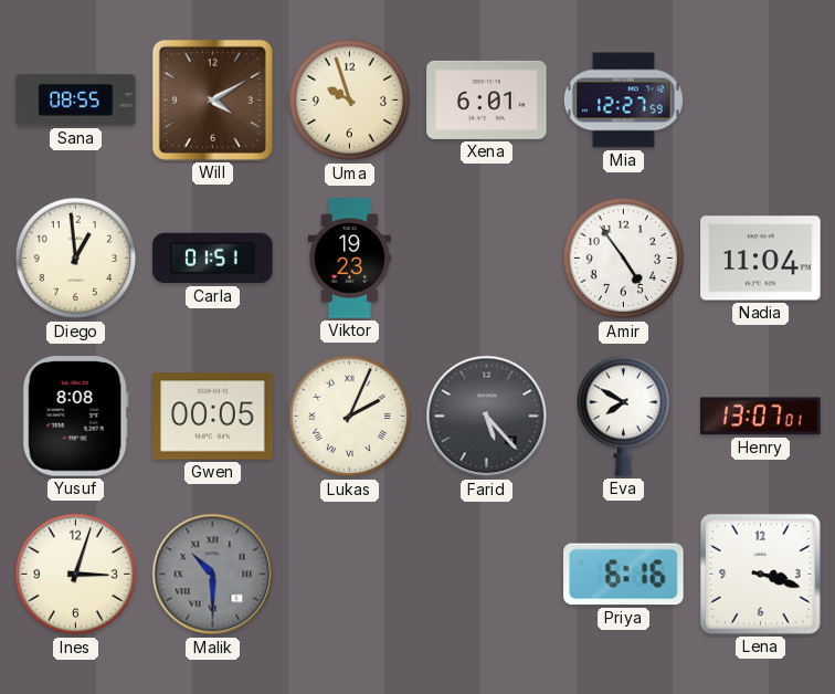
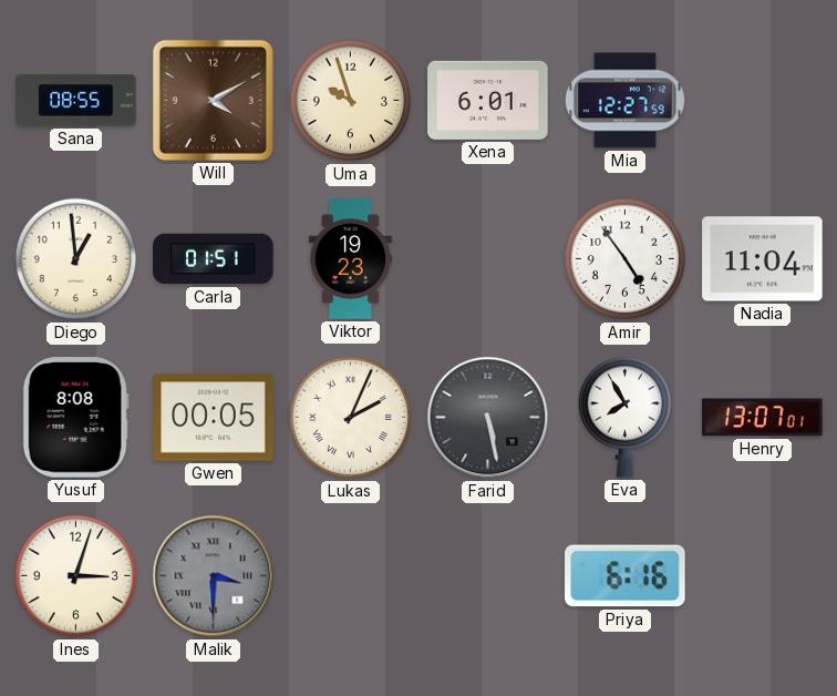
Farid: 5:23 -> 5:28 (488, 418)
Eva: 7:50 -> 7:55 (624, 417)
Malik: 10:30 -> 3:30 (214, 576)
Lena: 3:18 -> none (760, 574)
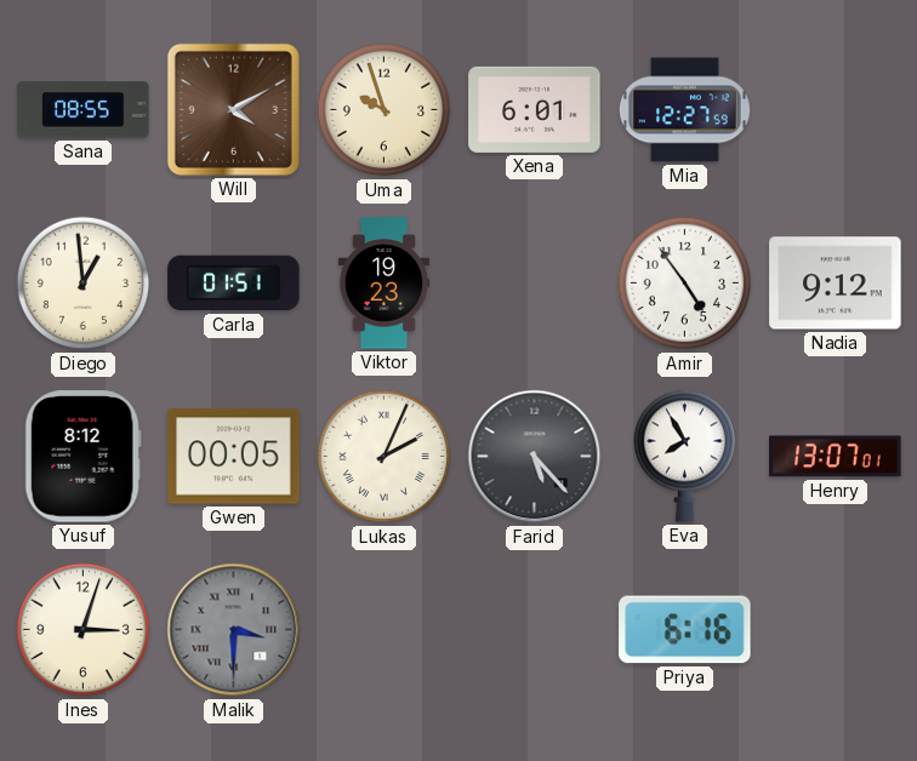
Nadia: 11:04 -> 9:12 (836, 284)
Yusuf: 8:08 -> 8:12 (82, 457)
Farid: 5:28 -> 5:23 (535, 457)
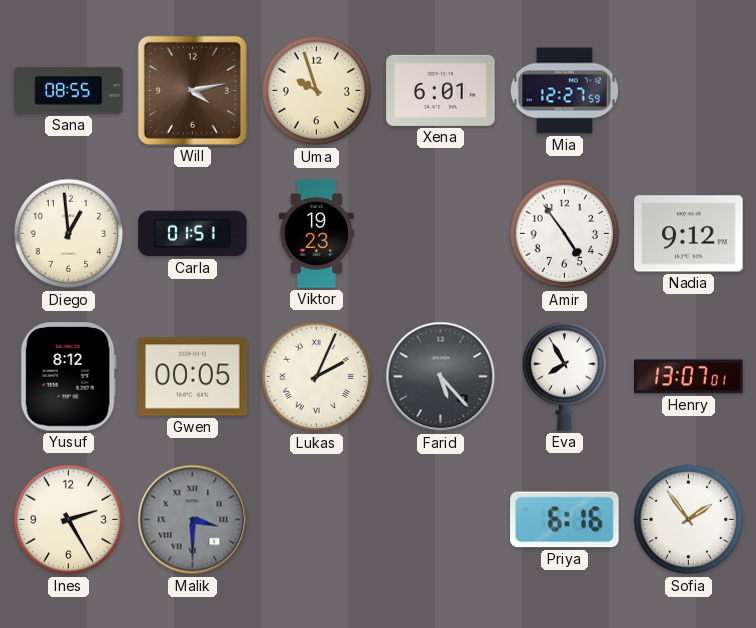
Will: 4:10 -> 4:13 (192, 90)
Ines: 3:03 -> 2:25 (69, 520)
Sofia: none -> 1:54 (689, 520)
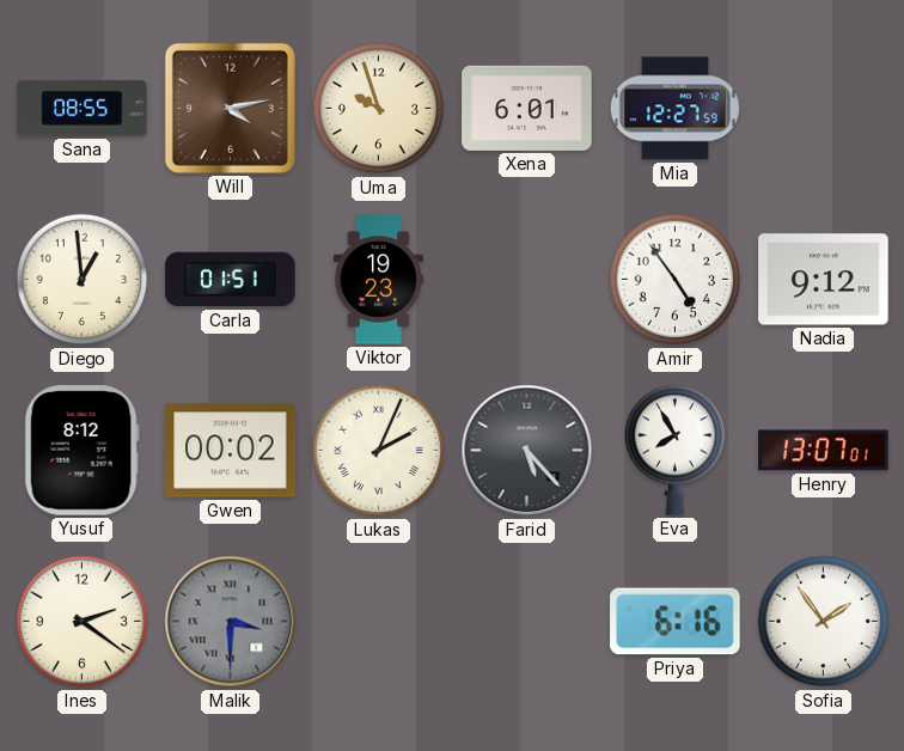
Gwen: 00:05 -> 00:02 (231, 451)
Ines: 2:25 -> 2:21 (83, 622)
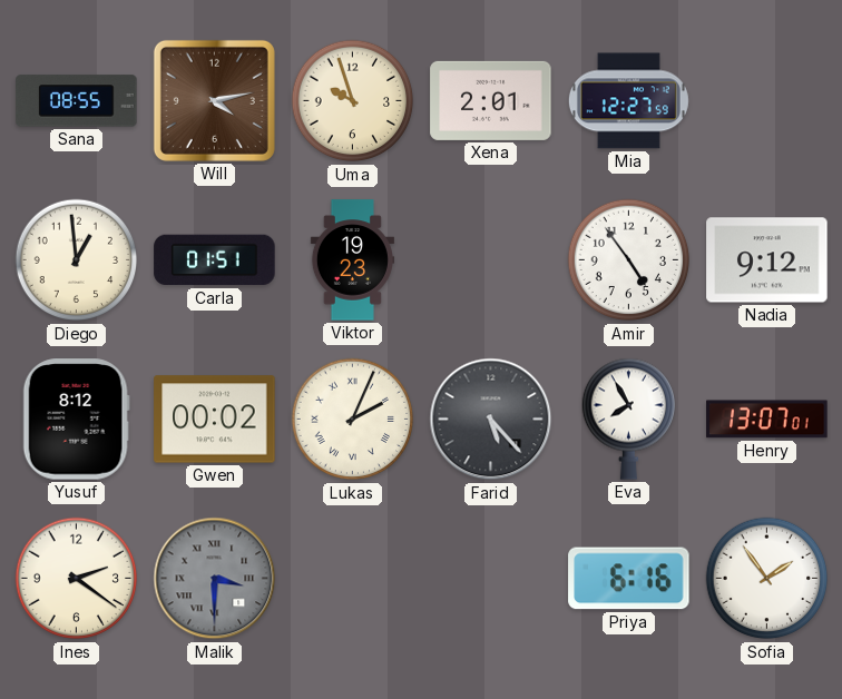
Xena: 6:01 -> 2:01 (491, 100)
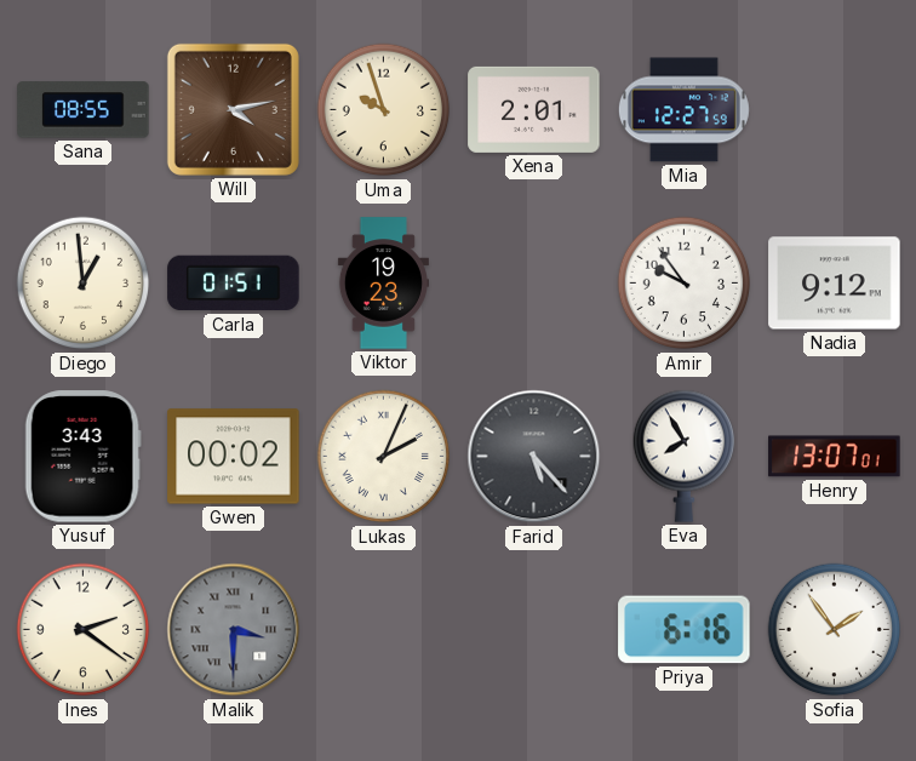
Amir: 4:54 -> 9:54 (685, 284)
Yusuf: 8:12 -> 3:43 (82, 457)
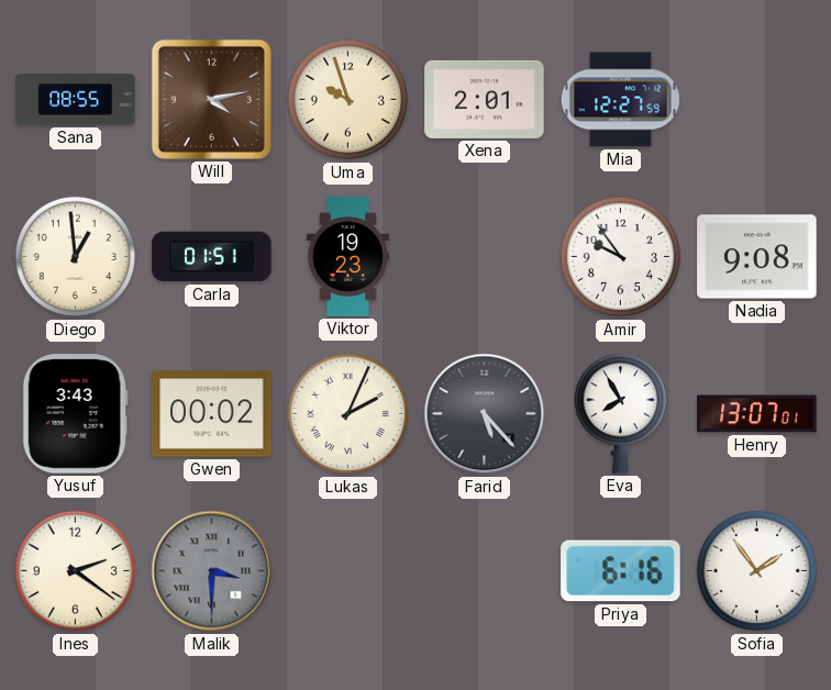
Nadia: 9:12 -> 9:08 (757, 257)
